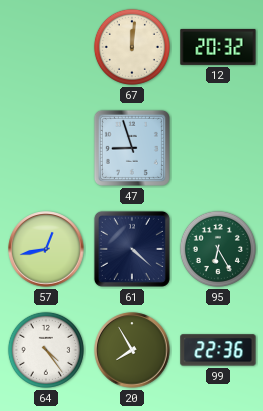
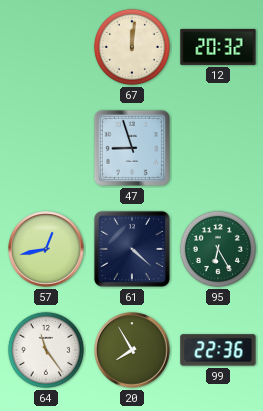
64: 4:24 -> 11:24 (46, 350)
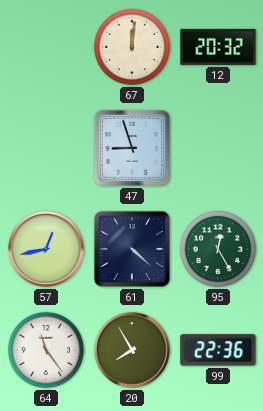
95: 6:25 -> 12:25 (218, 249)
